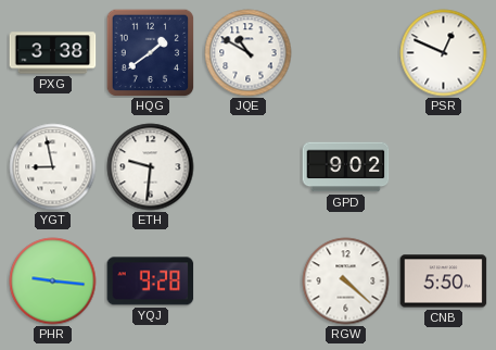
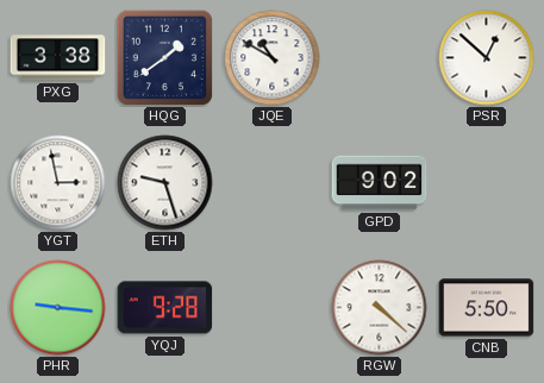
PSR: 12:49 -> 12:52 (487, 58)
YGT: 8:58 -> 2:58 (58, 183)
ETH: 9:31 -> 9:27 (165, 183)
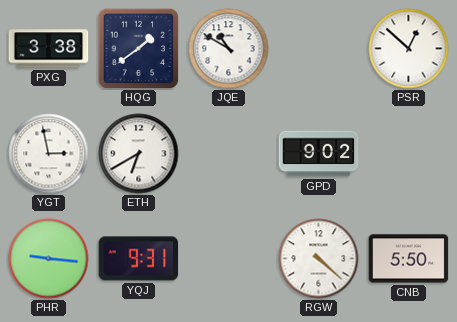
ETH: 9:27 -> 6:40 (139, 154)
YQJ: 9:28 -> 9:31 (139, 259)
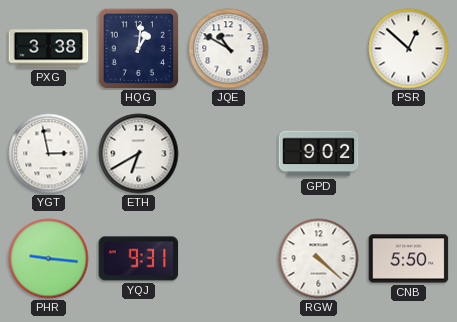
HQG: 1:39 -> 1:01 (138, 48)
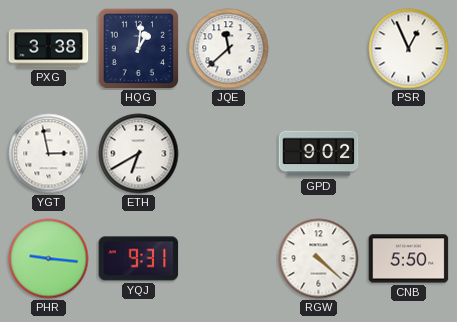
JQE: 10:50 -> 11:38 (229, 49)
PSR: 12:52 -> 12:56 (409, 49)
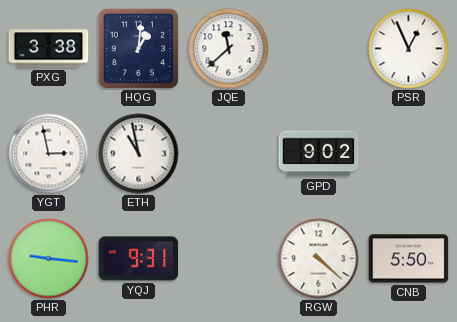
ETH: 6:40 -> 10:58 (139, 154)
